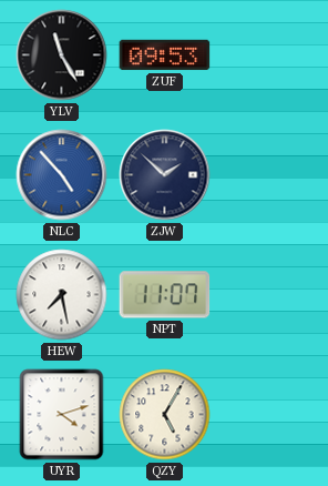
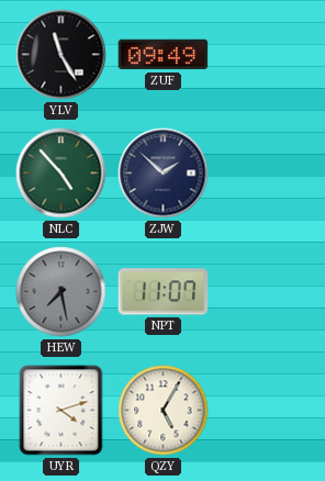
ZUF: 09:53 -> 09:49 (164, 55)
NLC dial: blue -> green (61, 174)
HEW dial: white -> grey (61, 292)
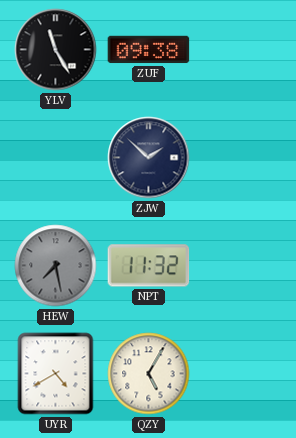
ZUF: 09:49 -> 09:38 (149, 50)
NLC: 4:53 -> none (61, 174)
NPT: 11:07 -> 11:32 (149, 266)
UYR: 4:12 -> 4:40 (56, 374)
